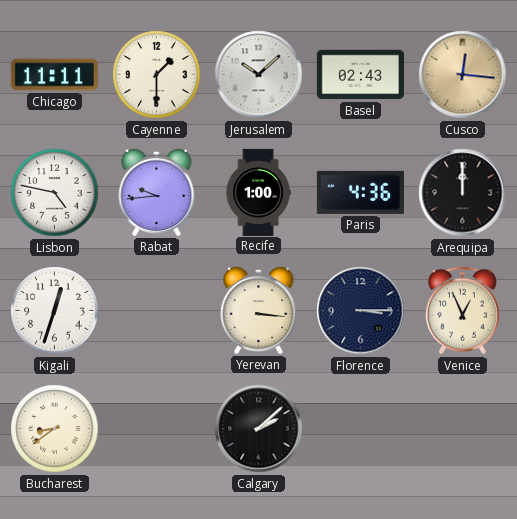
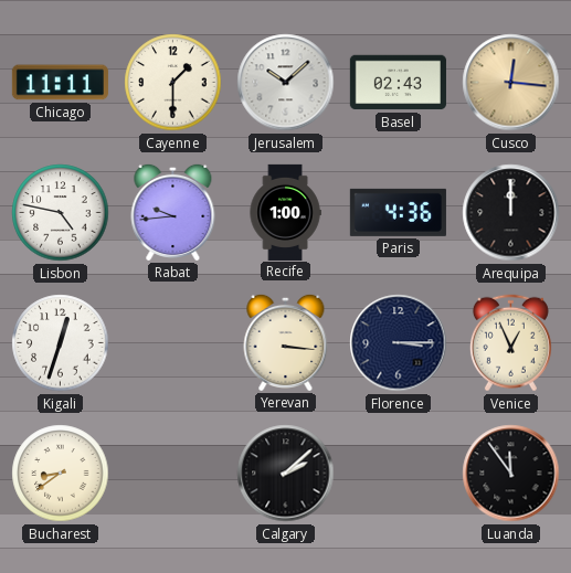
Luanda: none -> 11:54 (511, 474)
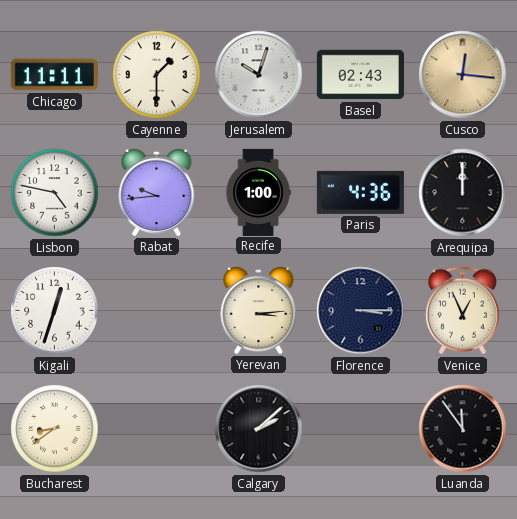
Jerusalem: 10:08 -> 10:03 (259, 75)
Yerevan: 3:16 -> 3:14 (259, 310)
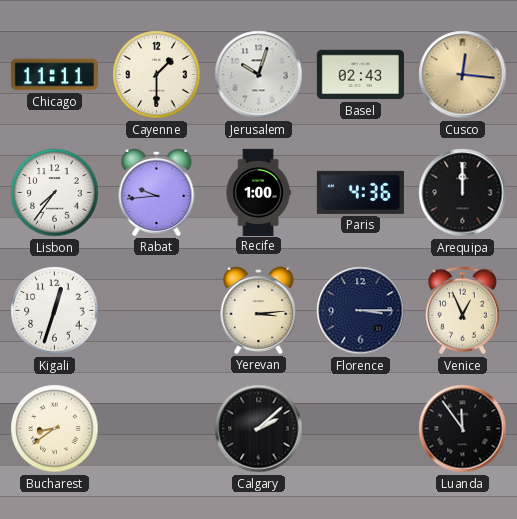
Lisbon: 4:47 -> 7:36 (55, 193)
